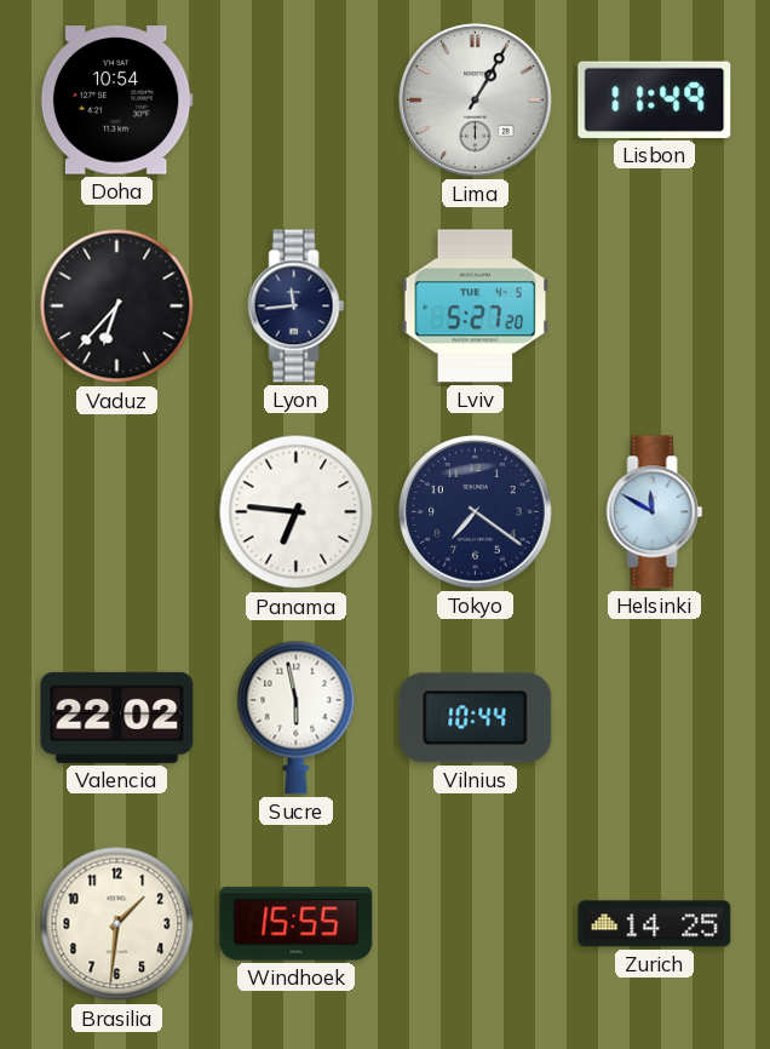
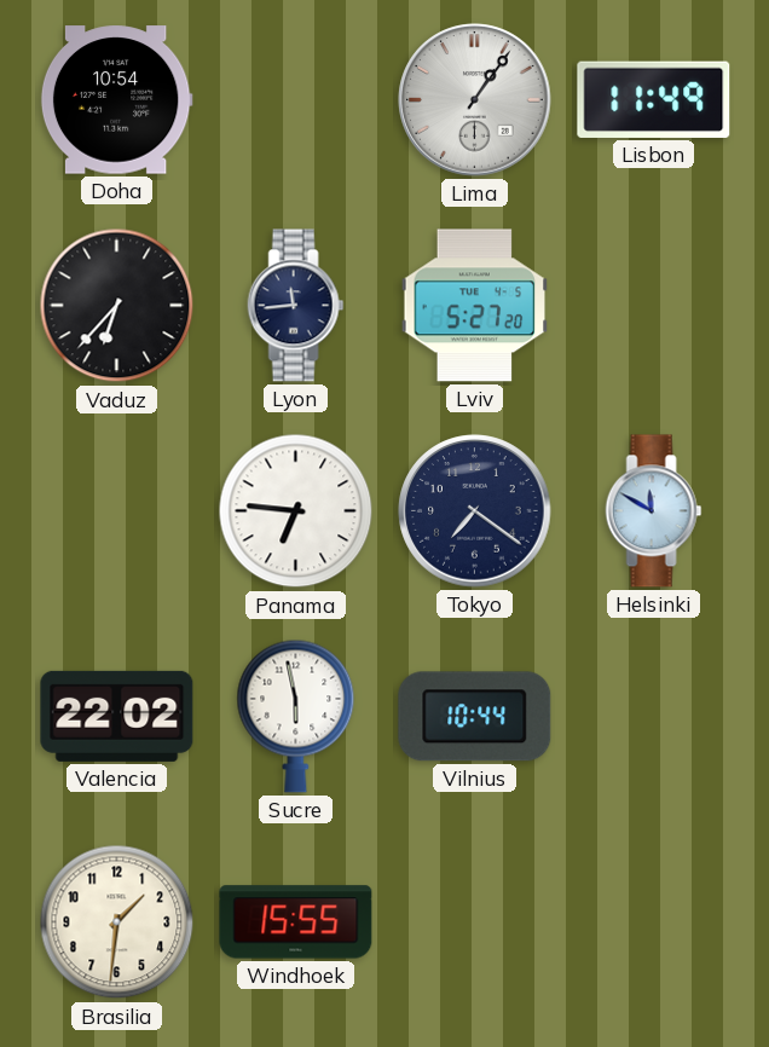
Lima: 1:05 -> 1:06 (475, 100)
Zurich: 14:25 -> none (655, 924)
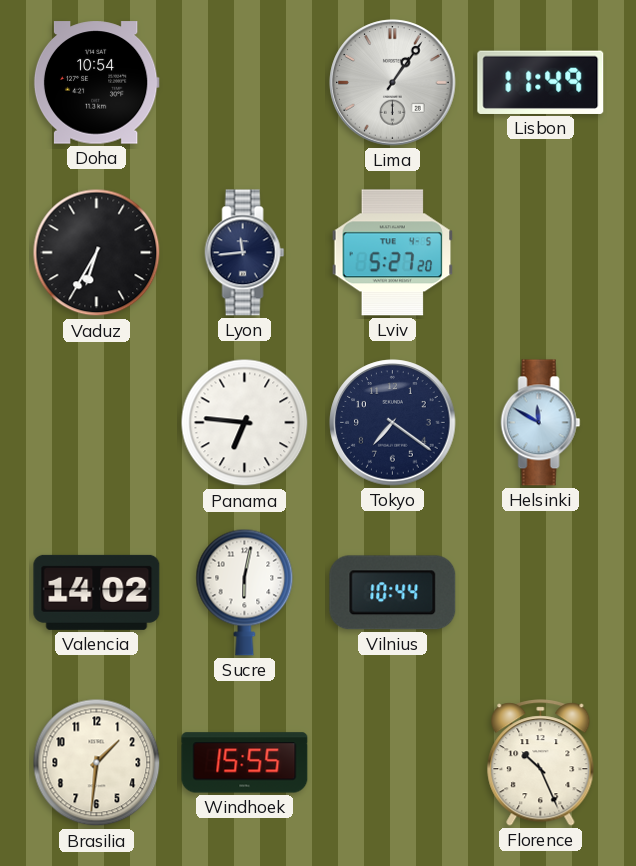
Vaduz: 6:37 -> 6:35 (97, 253)
Valencia: 22:02 -> 14:02 (97, 592)
Sucre: 5:58 -> 6:02 (245, 592)
Florence: none -> 10:26 (541, 763)
